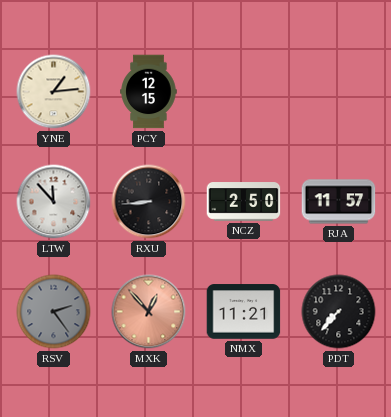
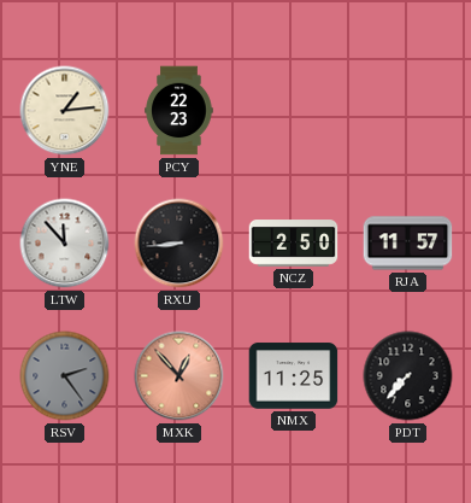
PCY: 12:15 -> 22:23 (179, 111)
NMX: 11:21 -> 11:25 (294, 376)
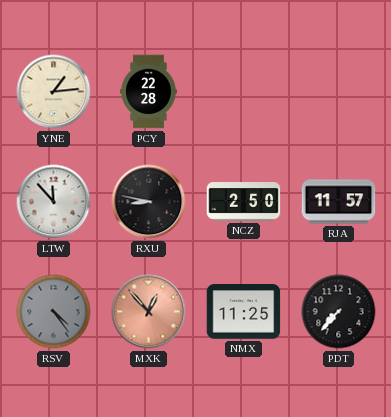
PCY: 22:23 -> 22:28 (149, 92)
RXU: 8:44 -> 8:47 (149, 202)
RSV: 2:24 -> 4:24 (54, 312)
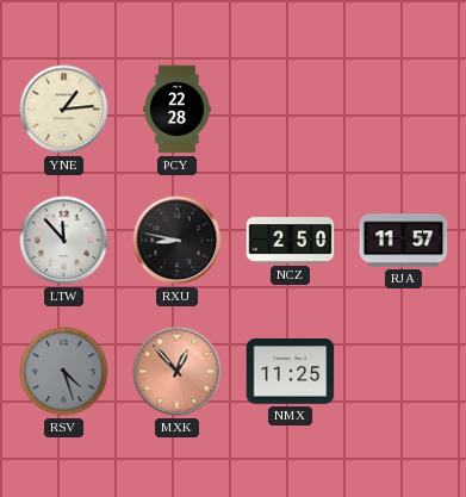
RSV: 4:24 -> 4:27 (64, 372)
PDT: 7:37 -> none (339, 312)
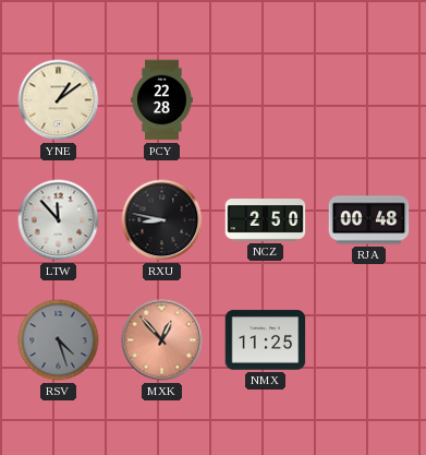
YNE: 1:14 -> 1:09 (59, 100)
RJA: 11:57 -> 00:48 (369, 220)
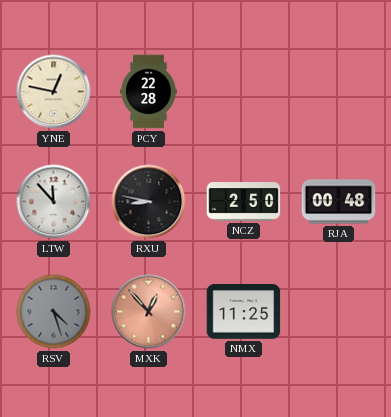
YNE: 1:09 -> 12:47 (54, 92)
